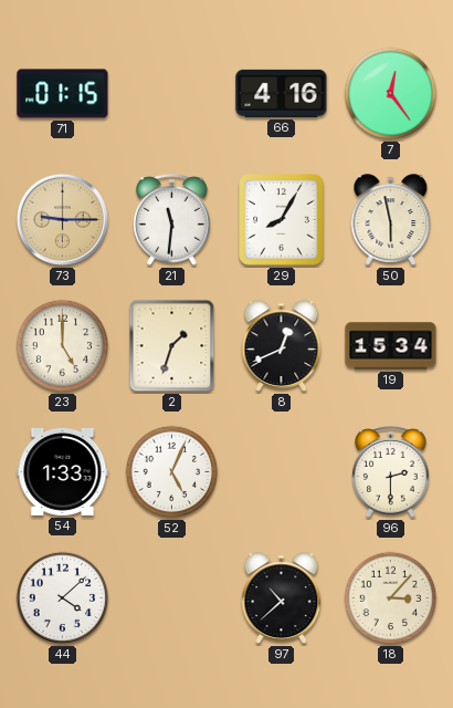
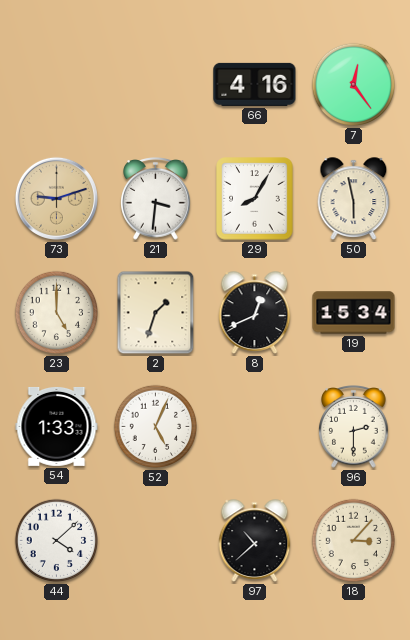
71: 01:15 -> none (63, 94)
73: 9:15 -> 9:12 (56, 198)
21: 11:31 -> 3:31 (156, 199)
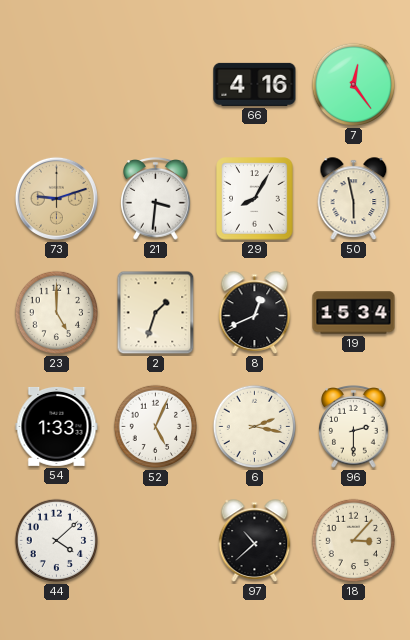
6: none -> 2:17 (255, 427)
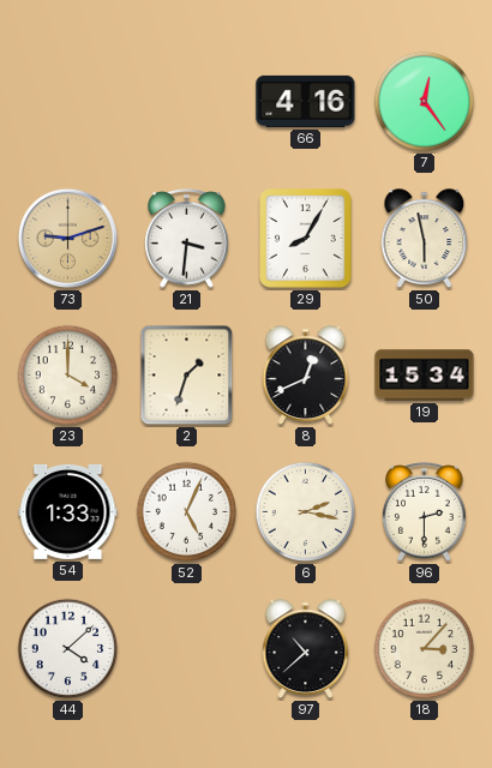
23: 5:00 -> 4:00 (68, 376)
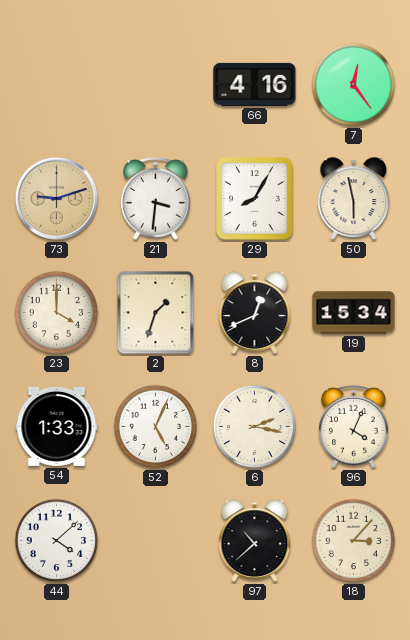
96: 2:30 -> 4:04 (354, 427)
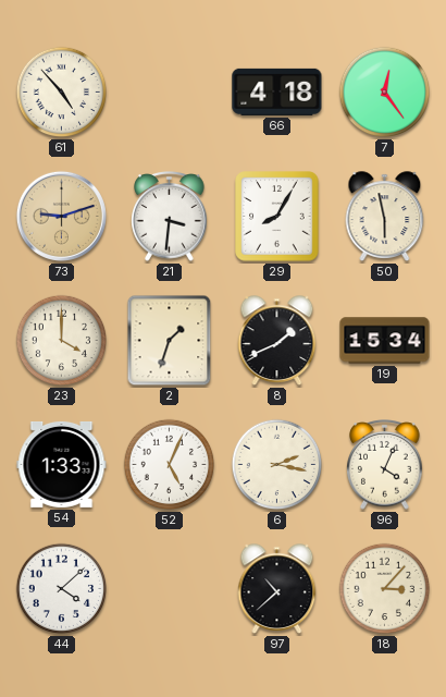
61: none -> 4:53 (62, 93)
66: 4:16 -> 4:18 (277, 91)
8: 12:41 -> 1:41 (277, 341)
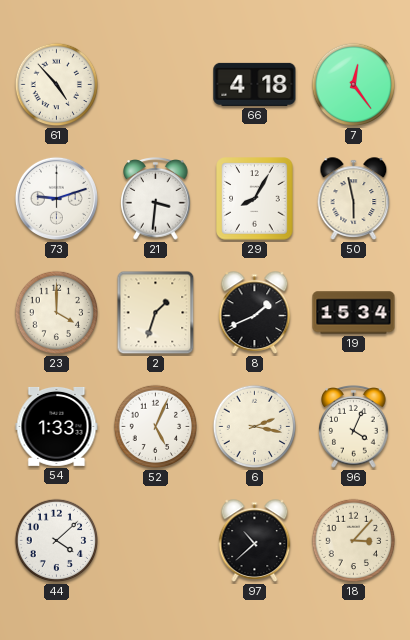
73 dial: champagne -> white (56, 198)
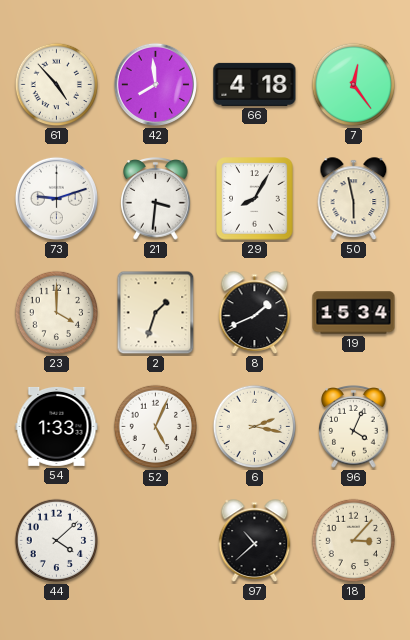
42: none -> 7:59 (155, 84)
